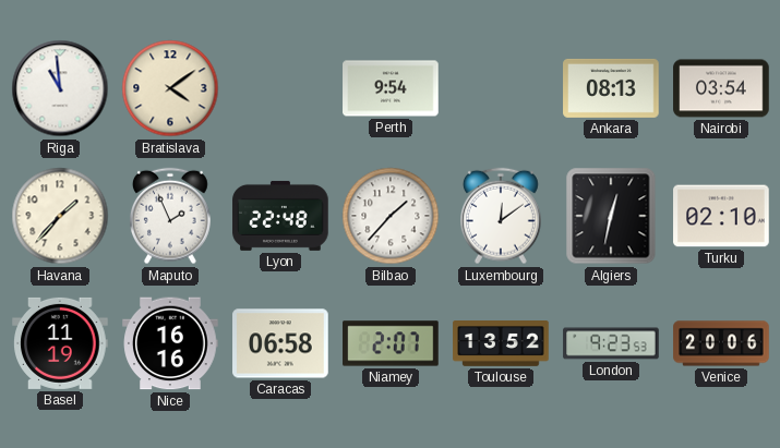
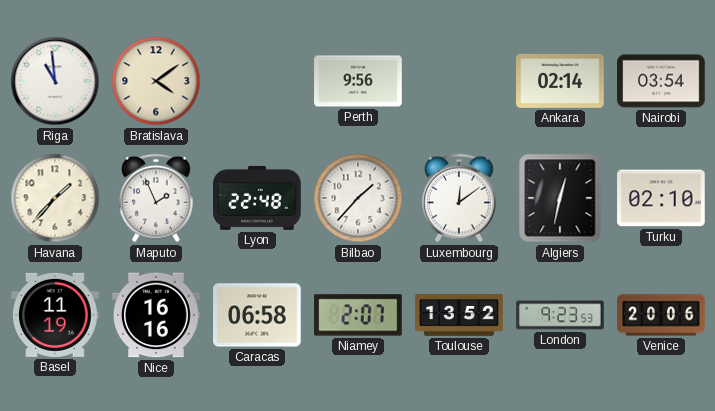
Perth: 9:54 -> 9:56 (358, 81)
Ankara: 08:13 -> 02:14 (560, 81)
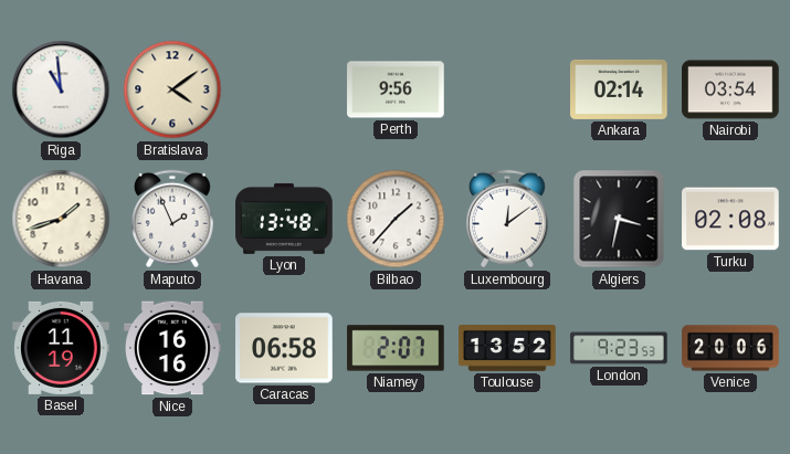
Havana: 1:37 -> 1:42 (61, 219)
Lyon: 22:48 -> 13:48 (284, 219)
Algiers: 12:32 -> 3:32 (619, 219)
Turku: 02:10 -> 02:08 (730, 219)
